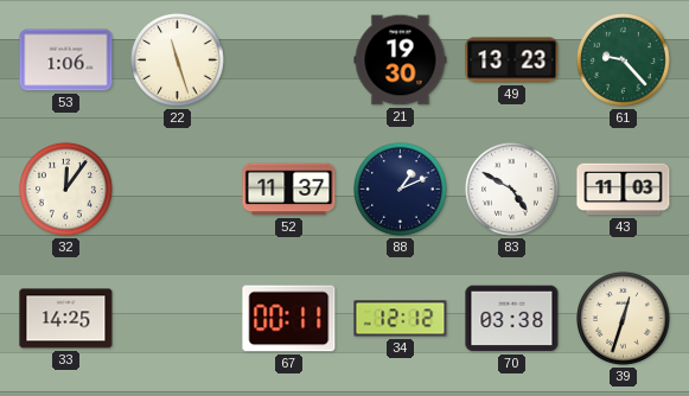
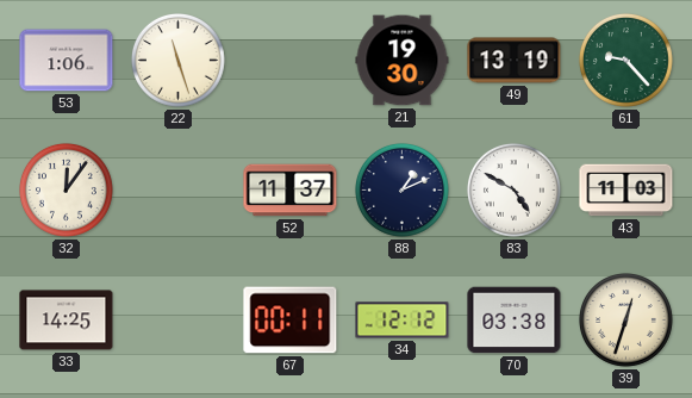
49: 13:23 -> 13:19 (515, 61)
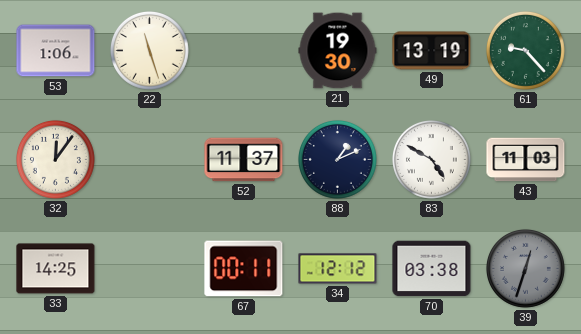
39 dial: cream -> grey (525, 268)
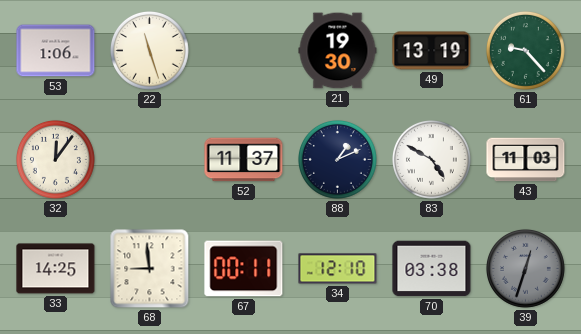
68: none -> 8:59 (150, 269)
34: 12:12 -> 12:10 (338, 269)
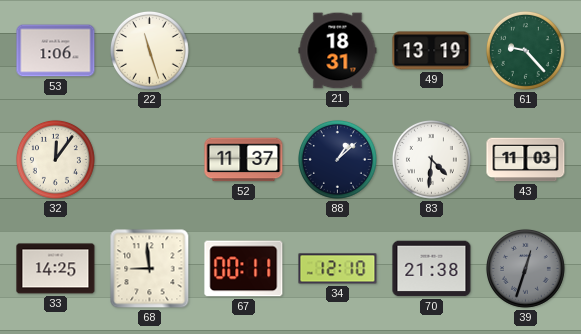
21: 19:30 -> 18:31 (338, 51)
88: 1:11 -> 1:08 (337, 159)
83: 4:50 -> 4:31 (431, 159)
70: 03:38 -> 21:38 (432, 269)
